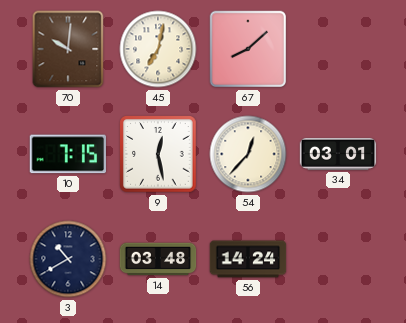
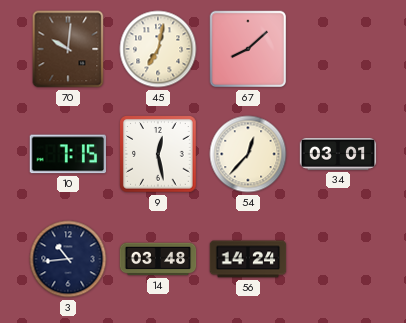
3: 10:40 -> 10:44 (68, 259)
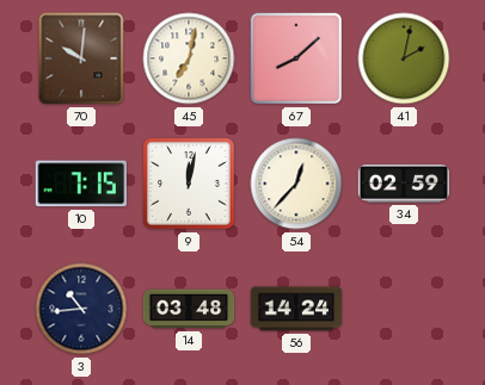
41: none -> 2:02 (404, 58)
9: 12:28 -> 12:02 (189, 184)
34: 03:01 -> 02:59 (404, 184)
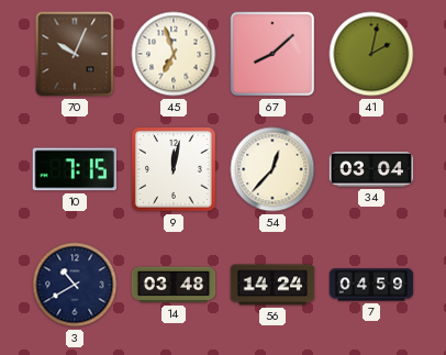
70: 10:01 -> 10:04 (75, 54)
45: 7:02 -> 6:57 (174, 54)
34: 02:59 -> 03:04 (371, 169)
3: 10:44 -> 10:40 (75, 285)
7: none -> 04:59 (371, 285)
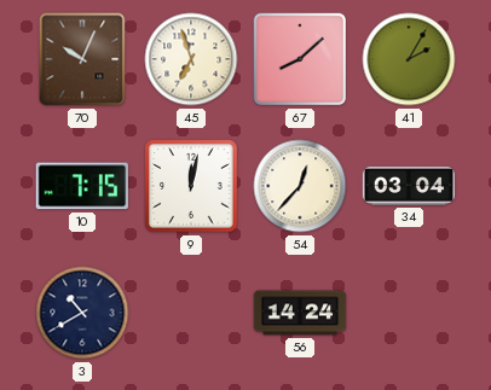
41: 2:02 -> 2:05 (409, 59)
14: 03:48 -> none (174, 285)
7: 04:59 -> none (371, 285)
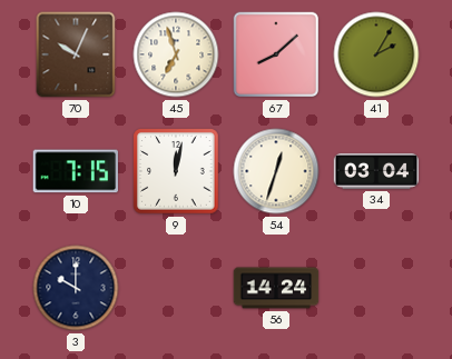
54: 12:37 -> 12:33 (276, 171)
3: 10:40 -> 10:00 (76, 288)
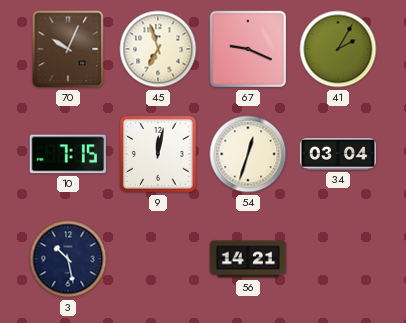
67: 8:08 -> 9:19 (248, 49)
3: 10:00 -> 10:28 (68, 259)
56: 14:24 -> 14:21 (248, 259)
